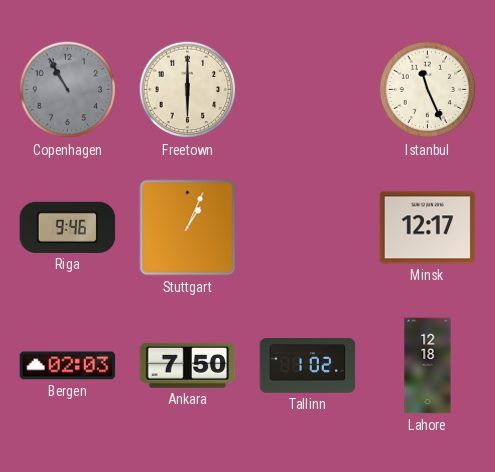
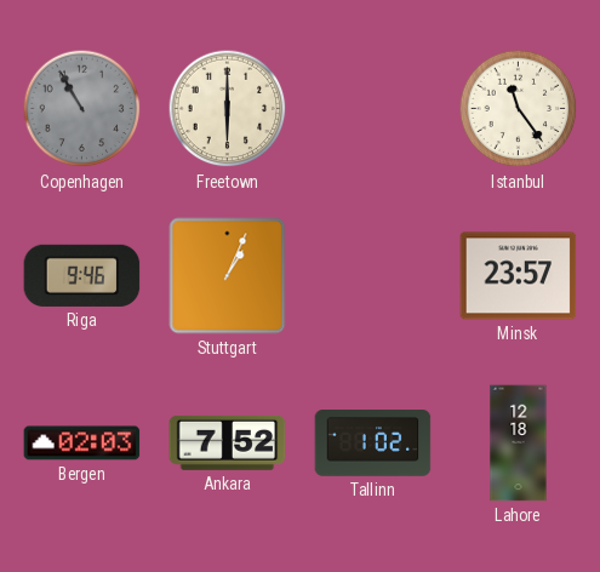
Istanbul: 11:26 -> 11:24 (519, 109)
Minsk: 12:17 -> 23:57 (519, 276)
Ankara: 7:50 -> 7:52 (228, 442)
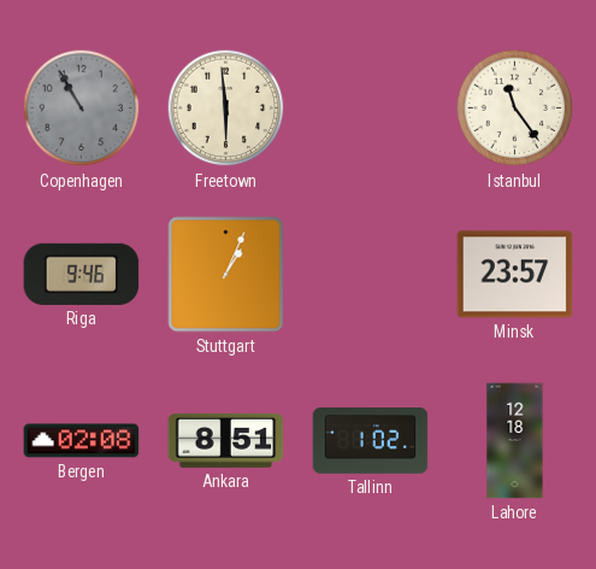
Freetown: 6:00 -> 5:59 (226, 108)
Bergen: 02:03 -> 02:08 (82, 441)
Ankara: 7:52 -> 8:51 (226, 440)
